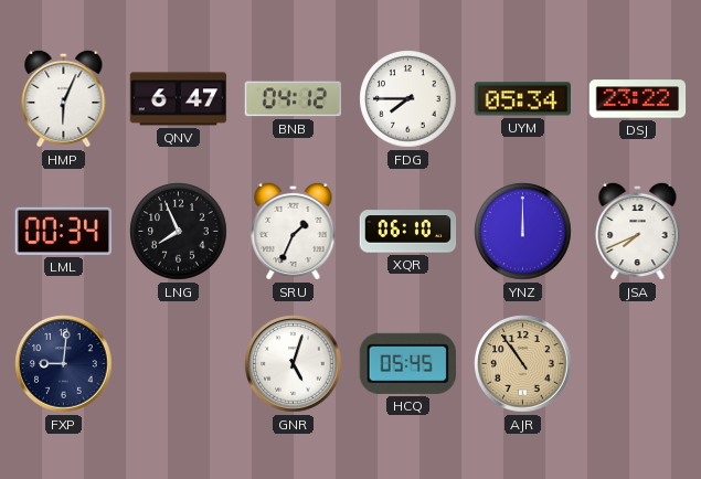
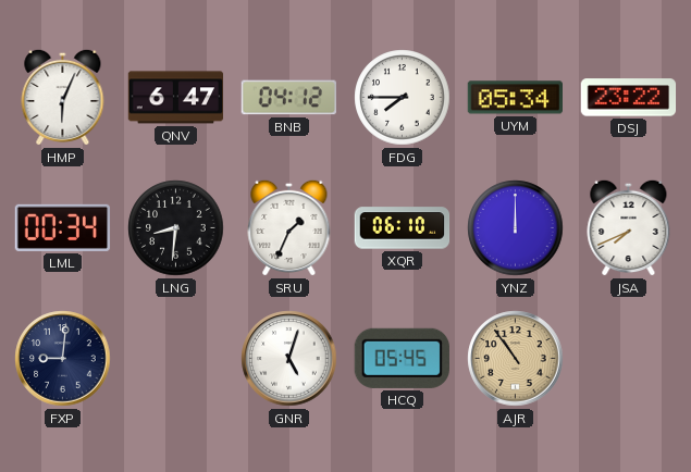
LNG: 7:56 -> 8:31 (176, 228)
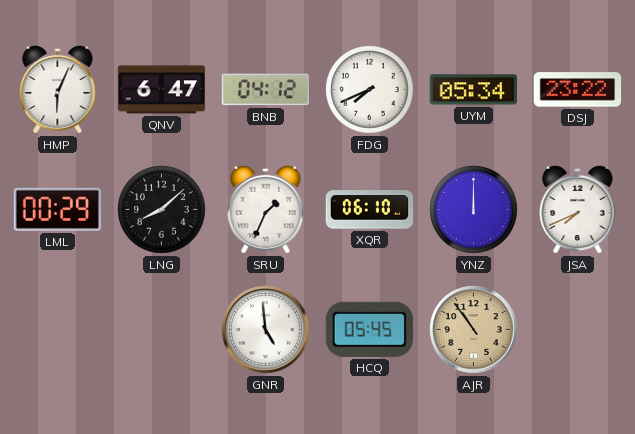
FDG: 7:45 -> 7:41 (370, 90)
LML: 00:34 -> 00:29 (58, 209)
LNG: 8:31 -> 8:08 (162, 210)
FXP: 9:01 -> none (63, 359)
GNR: 5:03 -> 4:59 (266, 330)
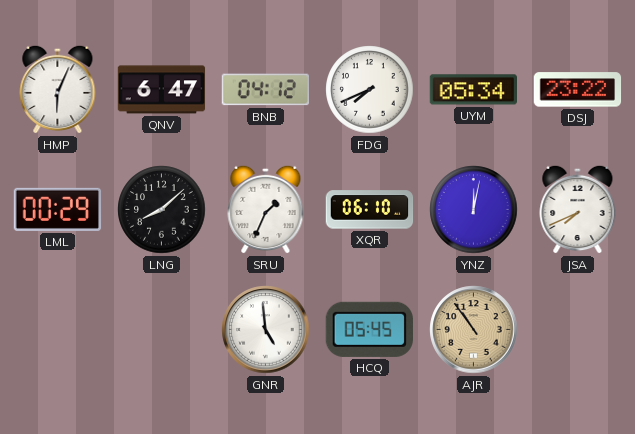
YNZ: 12:00 -> 12:02 (474, 210)
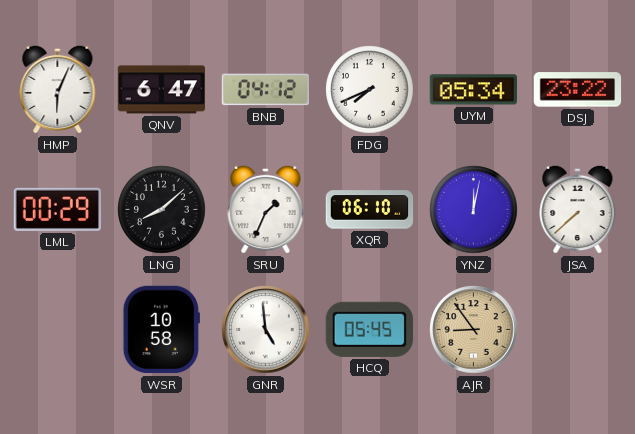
JSA: 7:41 -> 7:38 (578, 209)
WSR: none -> 10:58 (161, 330)
AJR: 10:54 -> 8:54 (474, 330)
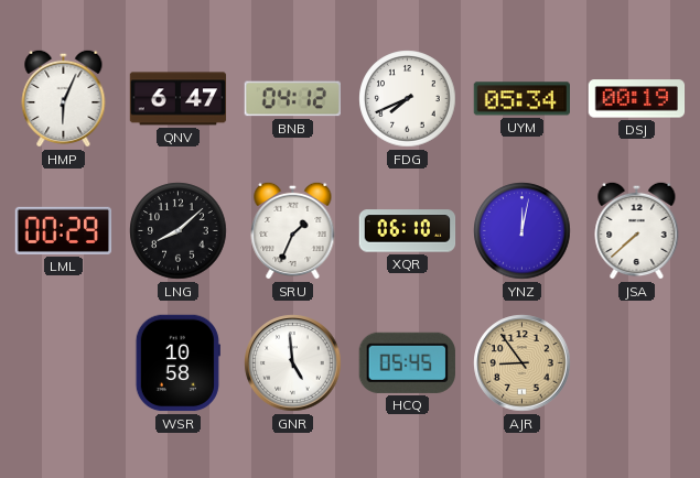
DSJ: 23:22 -> 00:19 (637, 99)
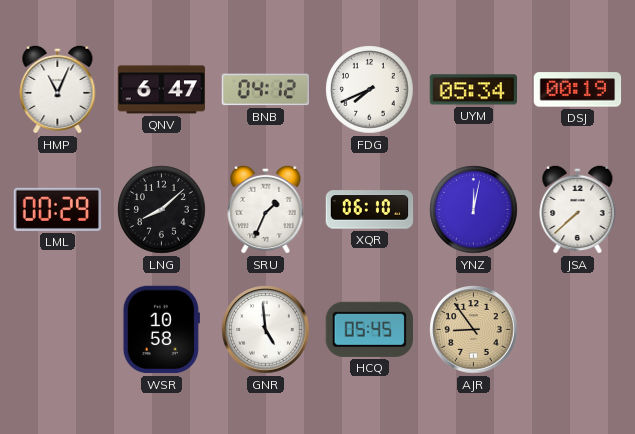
HMP: 6:04 -> 11:04 (58, 89)
